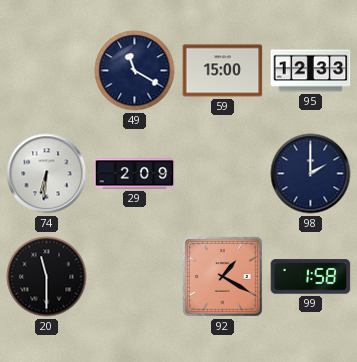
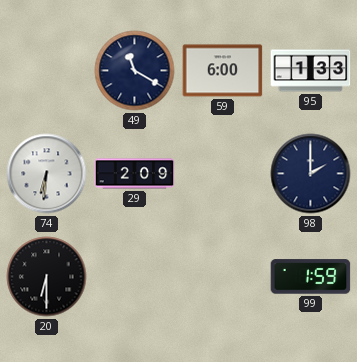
59: 15:00 -> 6:00 (223, 71)
95: 12:33 -> 1:33 (311, 71)
20: 11:30 -> 6:30 (47, 277)
92: 1:20 -> none (223, 277)
99: 1:58 -> 1:59 (311, 277)
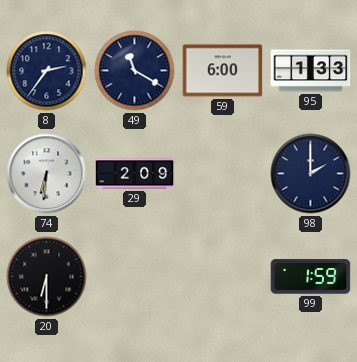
8: none -> 2:36 (47, 71)
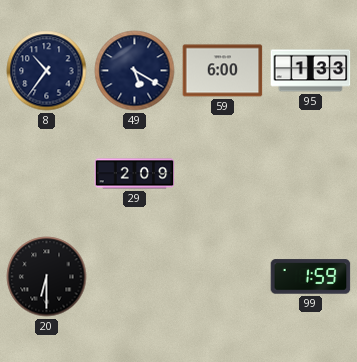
8: 2:36 -> 10:36 (47, 71)
49: 11:20 -> 5:20 (135, 71)
74: 6:31 -> none (47, 174)
98: 2:00 -> none (311, 174)
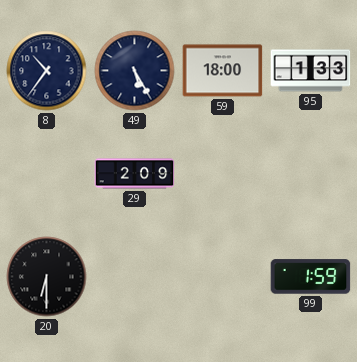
49: 5:20 -> 5:25 (135, 71)
59: 6:00 -> 18:00 (223, 71)
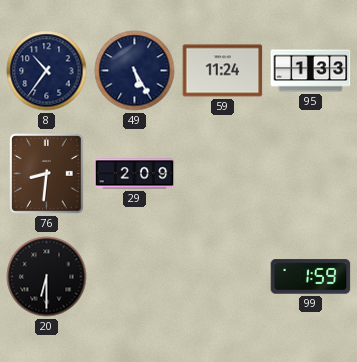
59: 18:00 -> 11:24 (223, 71)
76: none -> 8:31 (47, 174)
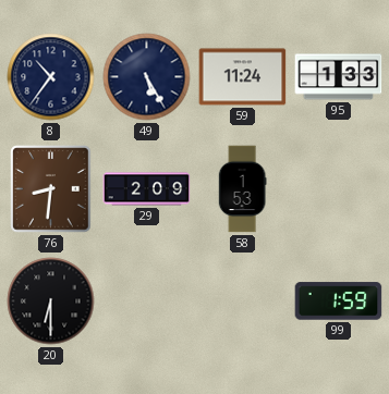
58: none -> 1:53 (242, 189)
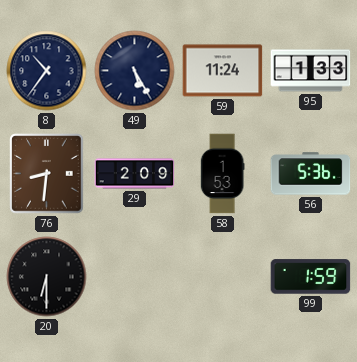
56: none -> 5:36 (311, 174)
